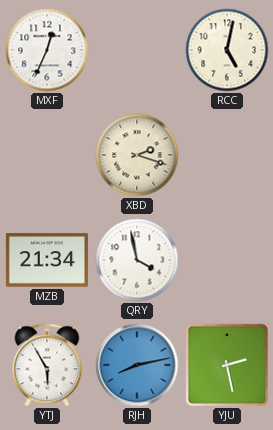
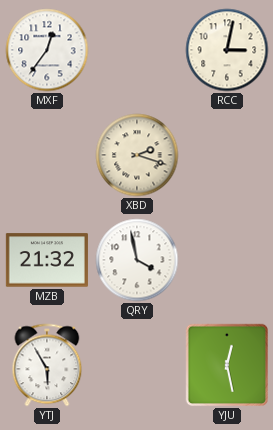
MXF: 12:34 -> 12:36 (47, 50)
RCC: 5:02 -> 3:02 (227, 50)
MZB: 21:34 -> 21:32 (47, 260)
RJH: 8:13 -> none (137, 365)
YJU: 2:28 -> 12:28 (227, 365)
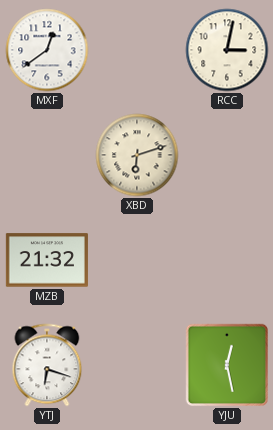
MXF: 12:36 -> 12:39 (47, 50)
XBD: 2:18 -> 6:12 (137, 155)
QRY: 3:58 -> none (137, 260)
YTJ: 5:55 -> 6:18 (47, 365)
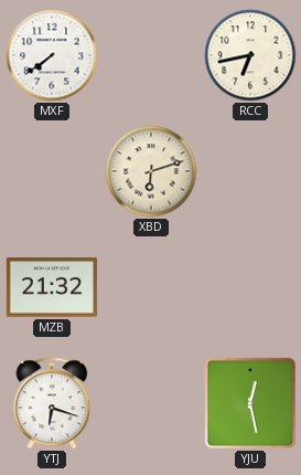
MXF: 12:39 -> 7:39 (52, 55)
RCC: 3:02 -> 6:43 (250, 55)
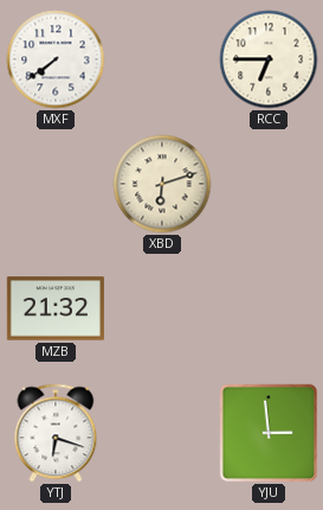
RCC: 6:43 -> 6:45 (269, 59)
YJU: 12:28 -> 2:59 (269, 433)
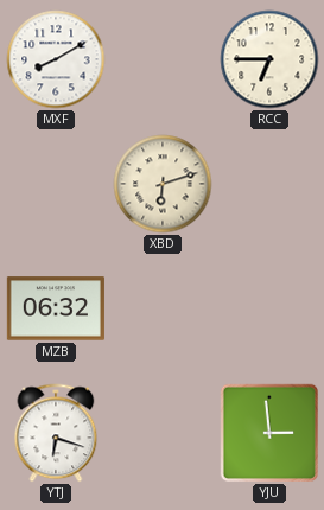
MXF: 7:39 -> 8:10 (56, 59)
MZB: 21:32 -> 06:32 (56, 308)
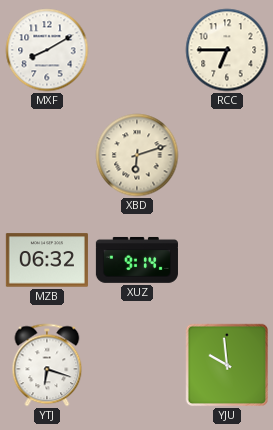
XUZ: none -> 9:14 (137, 260)
YJU: 2:59 -> 9:59 (227, 365)
